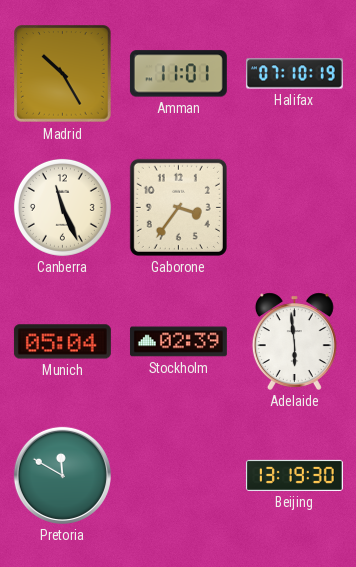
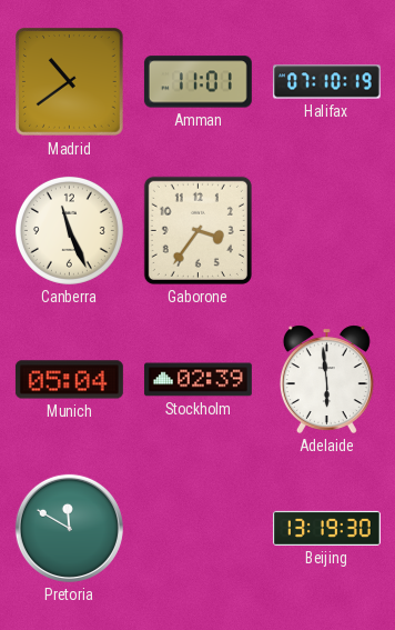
Madrid: 10:25 -> 10:39 (70, 82)
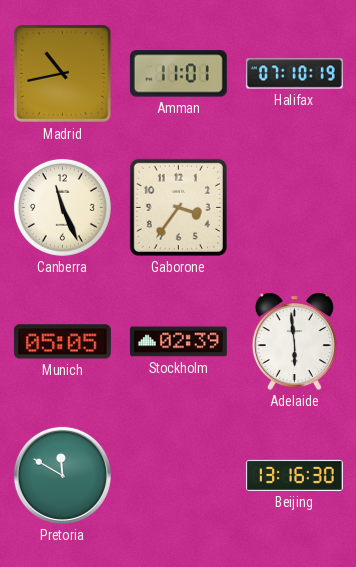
Madrid: 10:39 -> 10:43 (63, 74)
Munich: 05:04 -> 05:05 (62, 342)
Beijing: 13:19 -> 13:16 (294, 475)
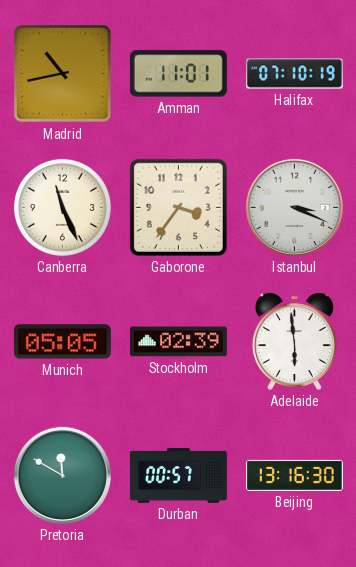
Istanbul: none -> 3:19 (294, 207)
Durban: none -> 00:57 (178, 476)
